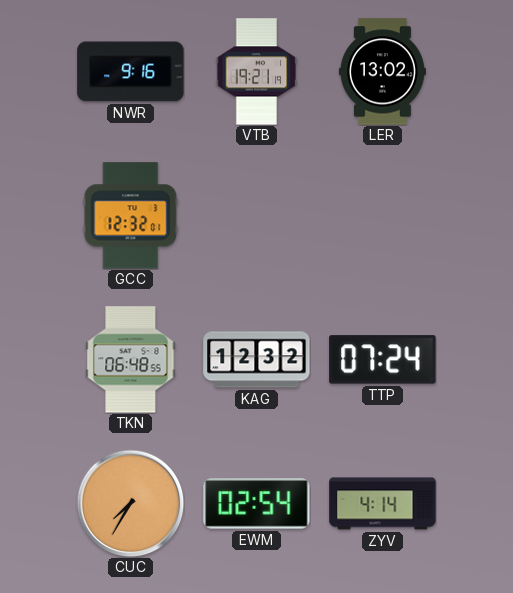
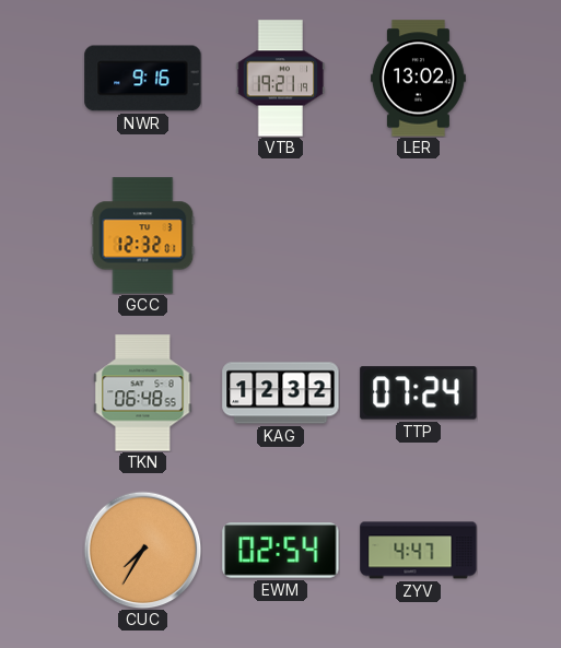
ZYV: 4:14 -> 4:47 (419, 551)
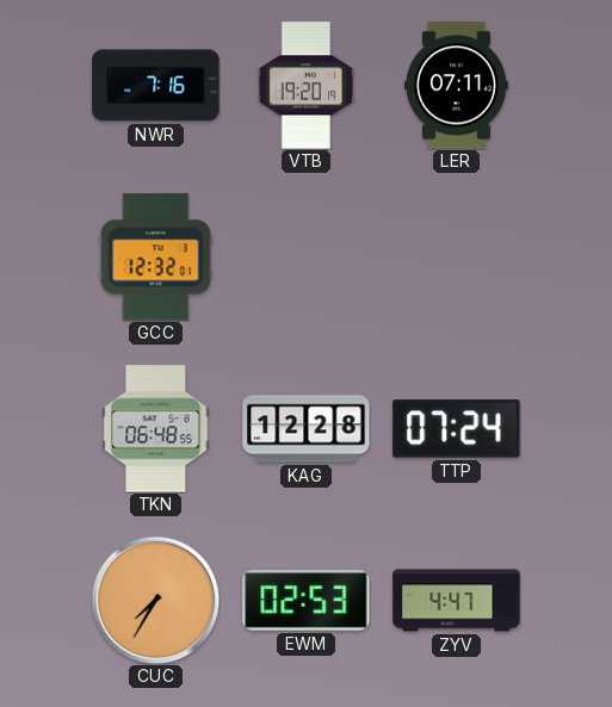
NWR: 9:16 -> 7:16 (156, 86)
VTB: 19:21 -> 19:20 (307, 86)
LER: 13:02 -> 07:11 (456, 86)
KAG: 12:32 -> 12:28 (307, 429)
EWM: 02:54 -> 02:53 (307, 601)
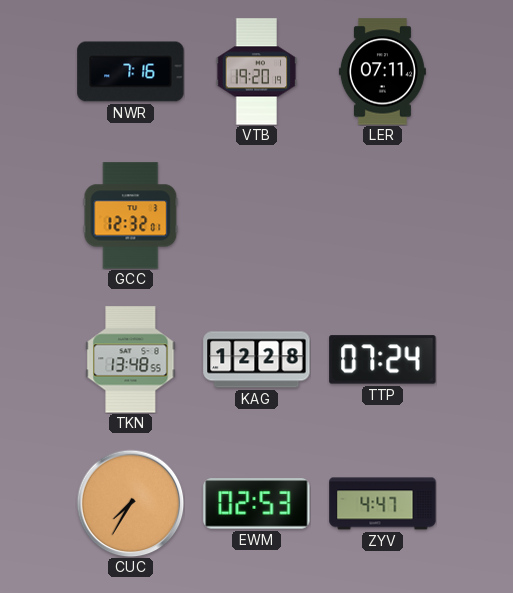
TKN: 06:48 -> 13:48 (131, 360)
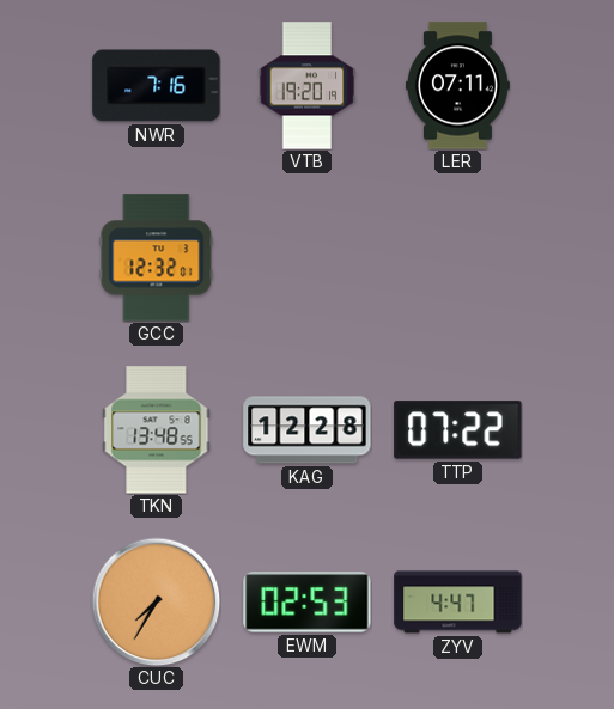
TTP: 07:24 -> 07:22 (458, 430)
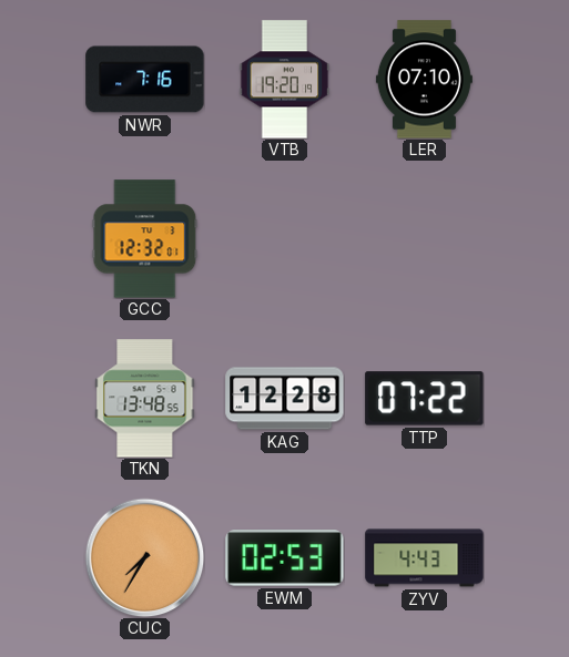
LER: 07:11 -> 07:10 (424, 80)
ZYV: 4:47 -> 4:43 (425, 558)
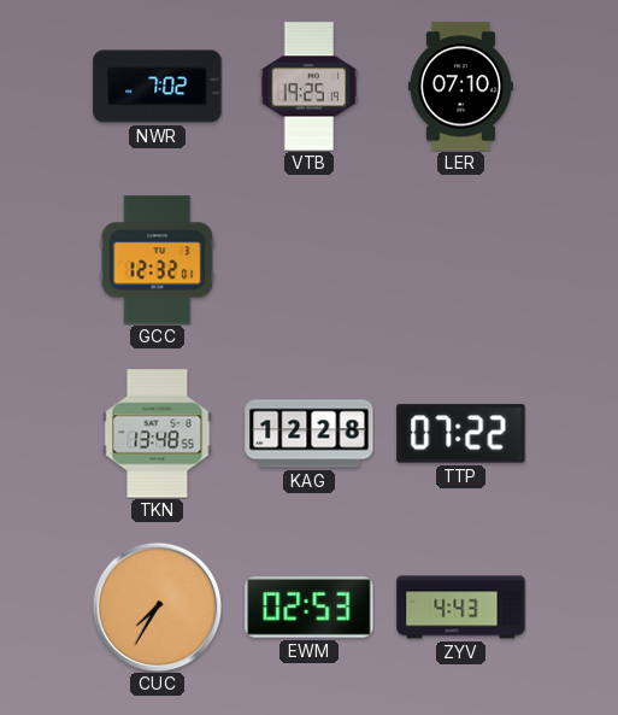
NWR: 7:16 -> 7:02 (158, 87)
VTB: 19:20 -> 19:25 (310, 87)
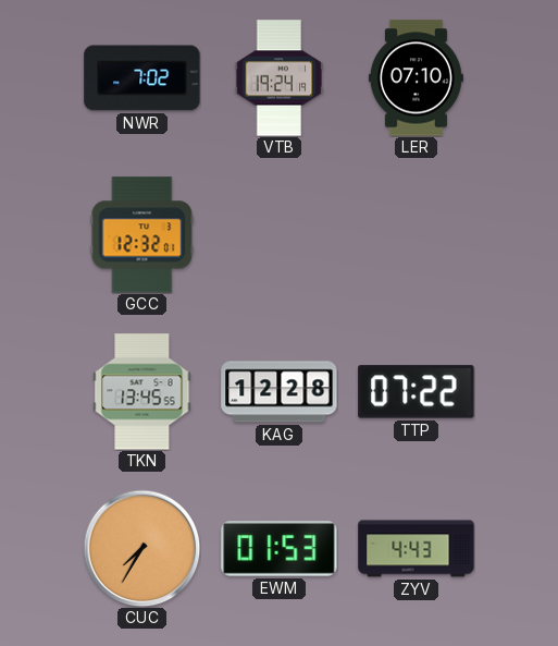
VTB: 19:25 -> 19:24 (280, 78)
TKN: 13:48 -> 13:45 (142, 392)
EWM: 02:53 -> 01:53 (280, 549)
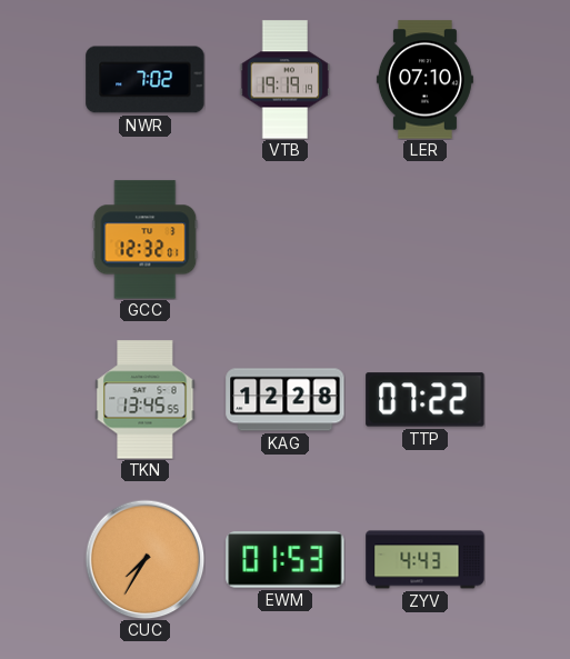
VTB: 19:24 -> 19:19 (286, 80)
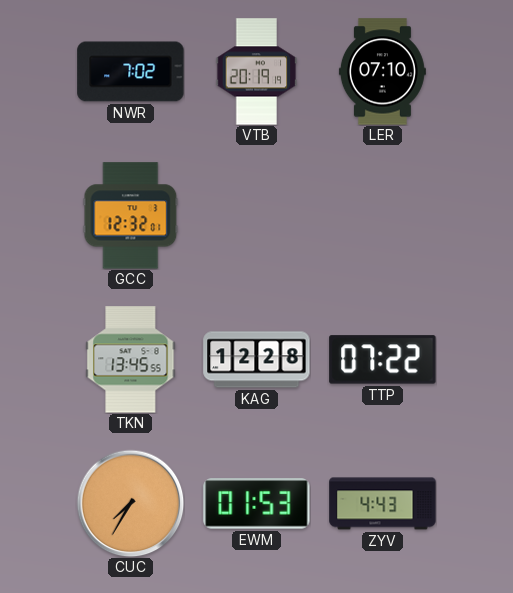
VTB: 19:19 -> 20:19 (257, 72)
